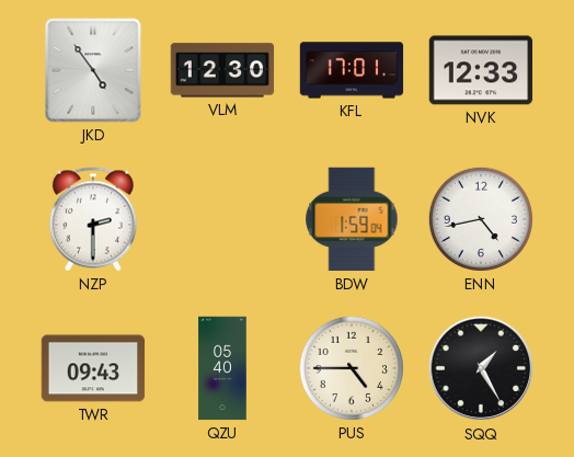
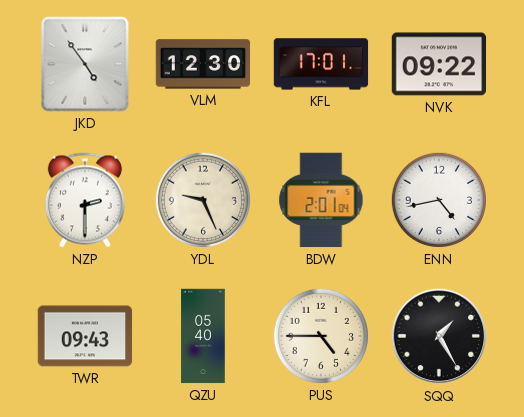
NVK: 12:33 -> 09:22 (439, 64)
YDL: none -> 9:26 (203, 200)
BDW: 1:59 -> 2:01 (321, 200)
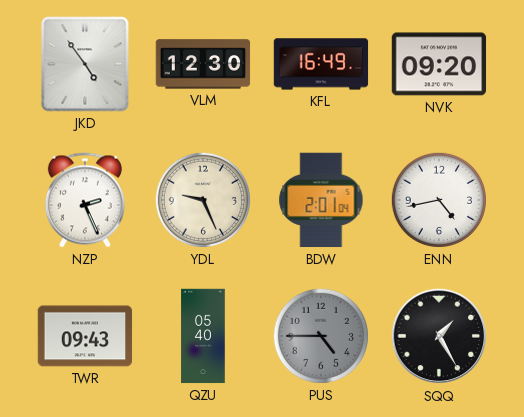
KFL: 17:01 -> 16:49 (321, 64)
NVK: 09:22 -> 09:20 (439, 64)
NZP: 2:30 -> 2:26 (85, 200)
PUS dial: cream -> grey (321, 336)
